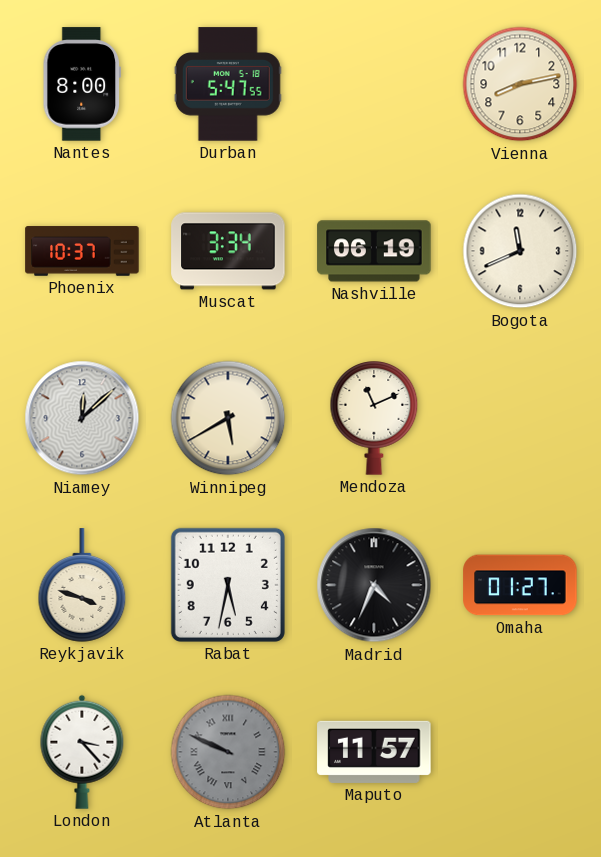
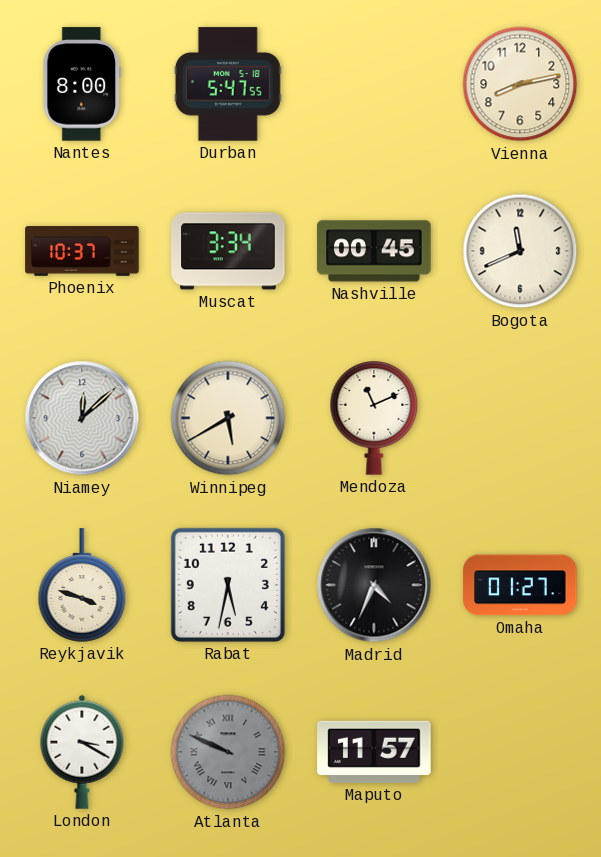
Nashville: 06:19 -> 00:45 (374, 251)
London: 3:23 -> 3:20 (82, 752)
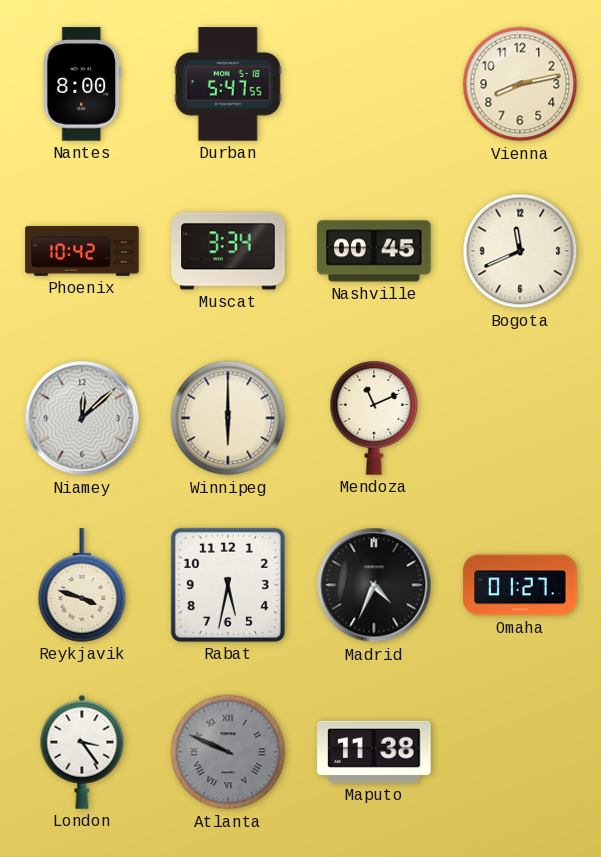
Phoenix: 10:37 -> 10:42 (82, 251)
Winnipeg: 5:40 -> 6:00 (228, 418)
London: 3:20 -> 3:24 (82, 752)
Maputo: 11:57 -> 11:38 (374, 752)
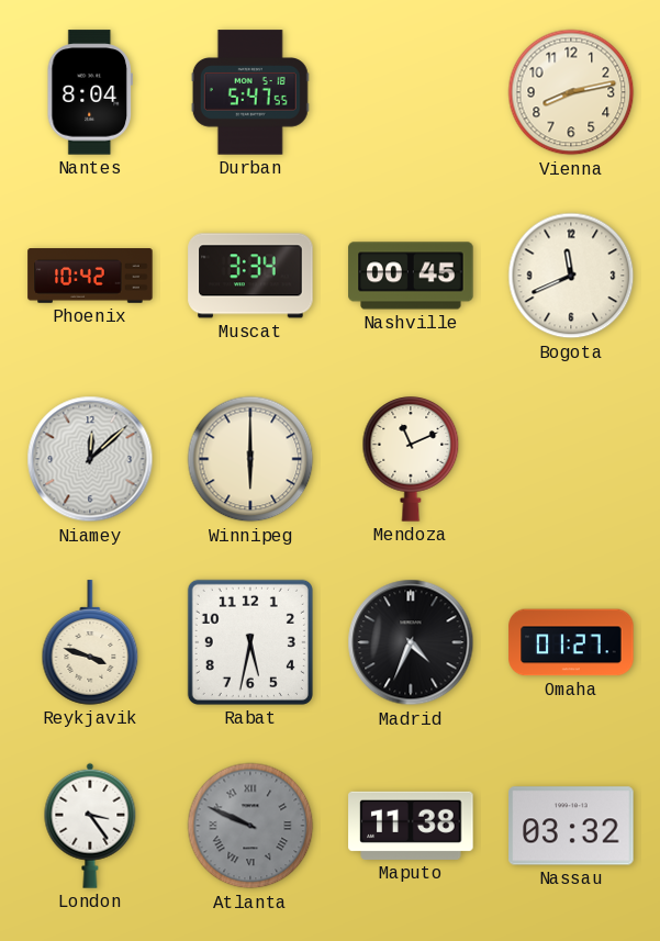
Nantes: 8:00 -> 8:04 (90, 92)
Nassau: none -> 03:32 (571, 826)
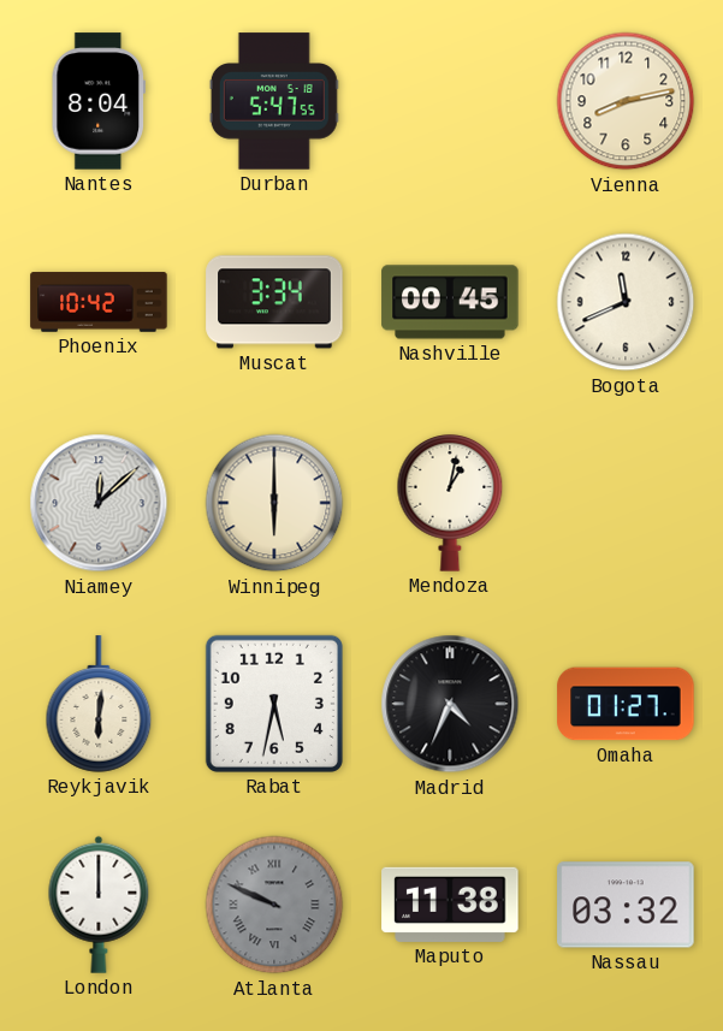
Mendoza: 11:11 -> 1:02 (450, 504)
Reykjavik: 3:48 -> 6:01 (99, 704)
London: 3:24 -> 12:00 (99, 905)
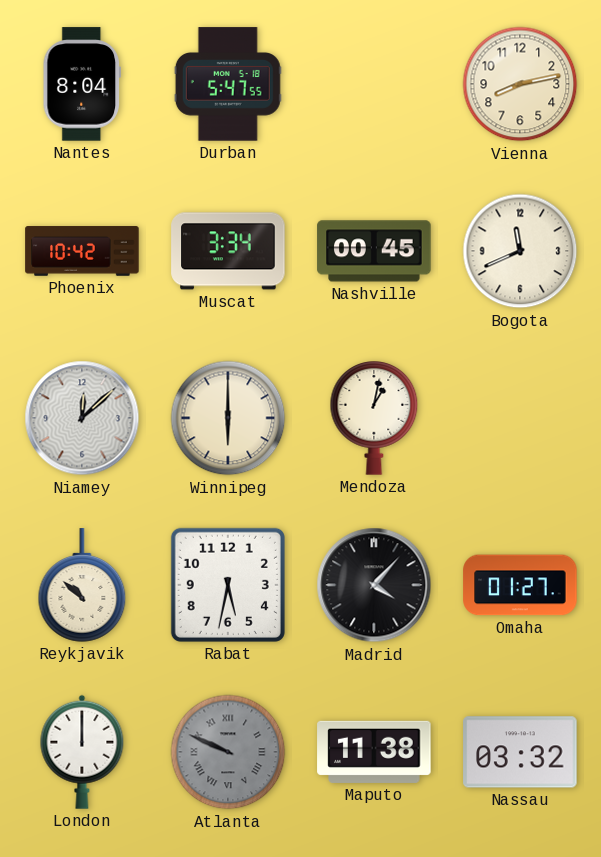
Reykjavik: 6:01 -> 10:52 (82, 585)
Madrid: 4:34 -> 4:07 (374, 585)
